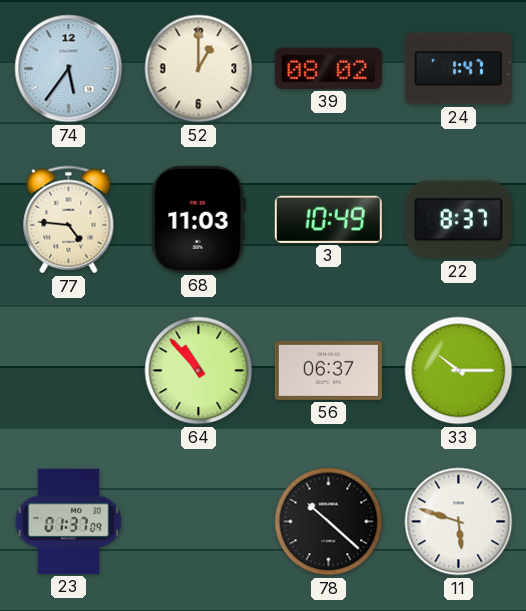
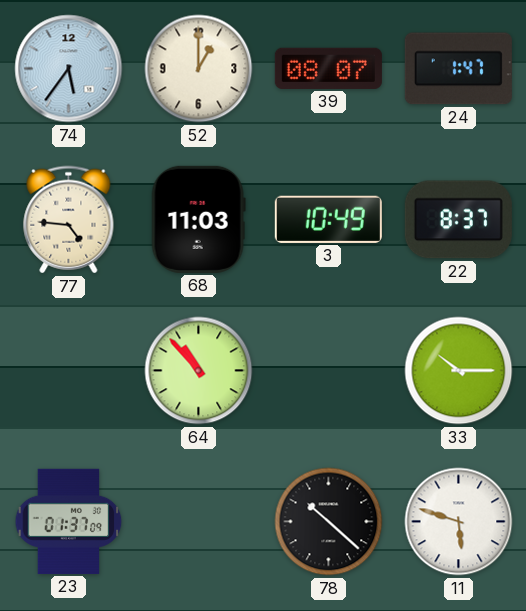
39: 08:02 -> 08:07 (328, 68)
56: 06:37 -> none (328, 370)
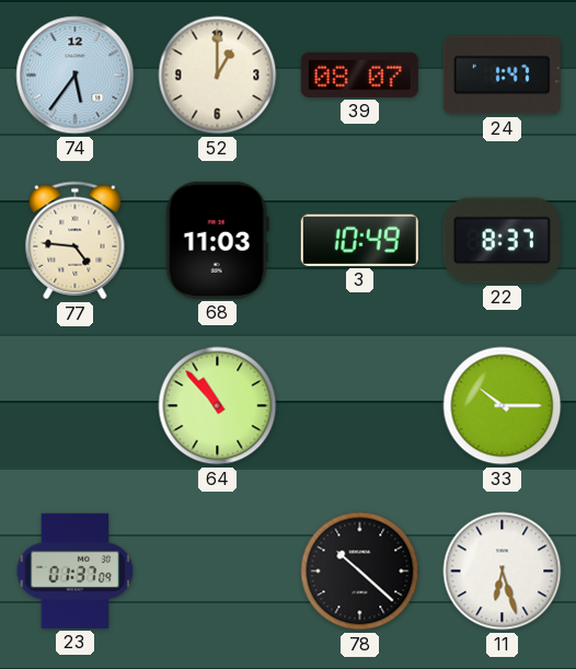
11: 5:48 -> 6:27 (503, 572)
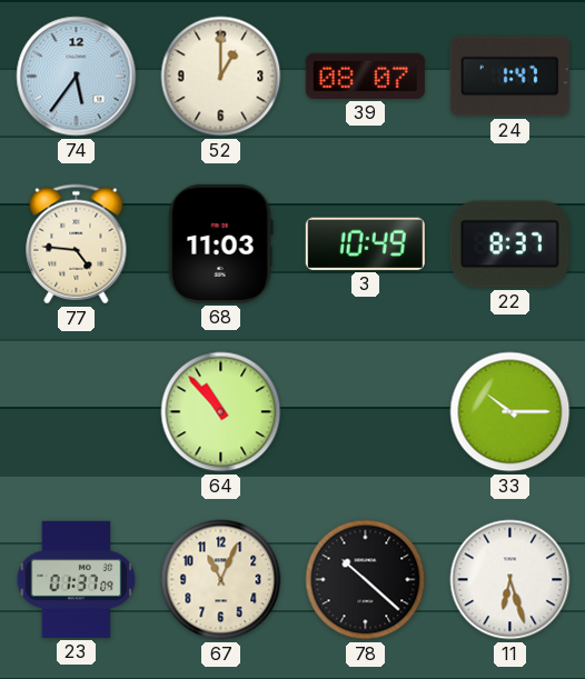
67: none -> 11:04 (221, 580)
